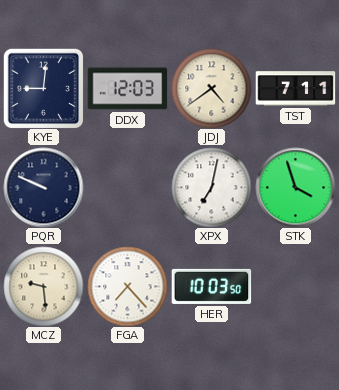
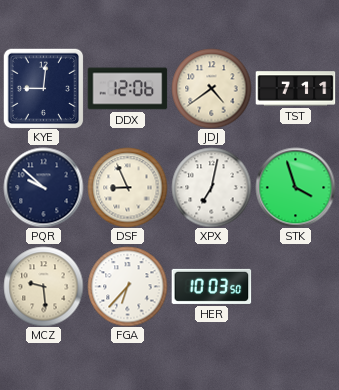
DDX: 12:03 -> 12:06 (127, 89)
PQR: 9:49 -> 9:52 (43, 187)
DSF: none -> 8:56 (127, 187)
FGA: 7:23 -> 6:37 (127, 286)
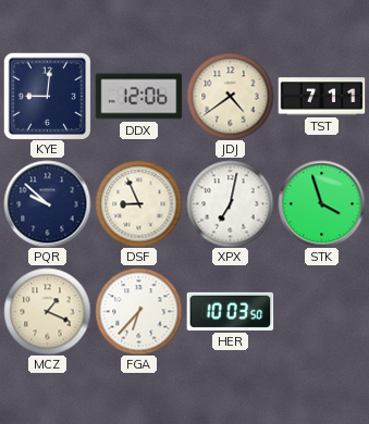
MCZ: 9:29 -> 1:19 (47, 311)
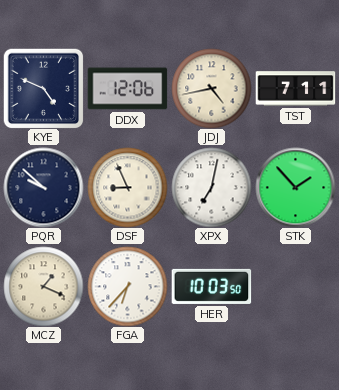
KYE: 9:01 -> 4:49 (43, 88)
JDJ: 4:39 -> 4:43 (211, 88)
STK: 3:57 -> 1:53 (295, 187)
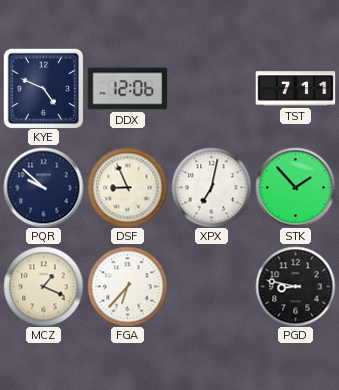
JDJ: 4:43 -> none (211, 88)
HER: 10:03 -> none (211, 286)
PGD: none -> 8:47 (295, 286)
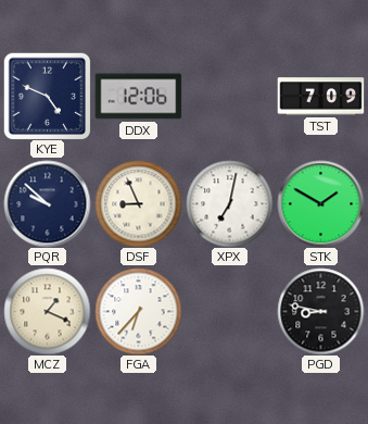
TST: 7:11 -> 7:09 (320, 97)
STK: 1:53 -> 1:50 (320, 203)
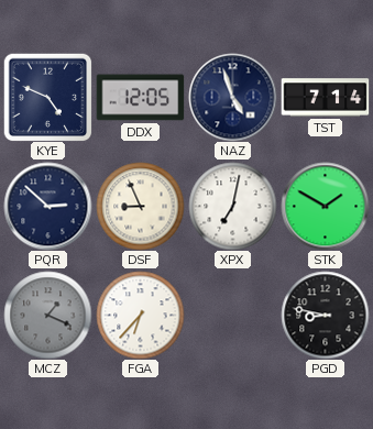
DDX: 12:06 -> 12:05 (140, 98)
NAZ: none -> 4:57 (232, 97)
TST: 7:09 -> 7:14 (325, 98)
PQR: 9:52 -> 2:52 (47, 206)
MCZ dial: cream -> grey (47, 315)
